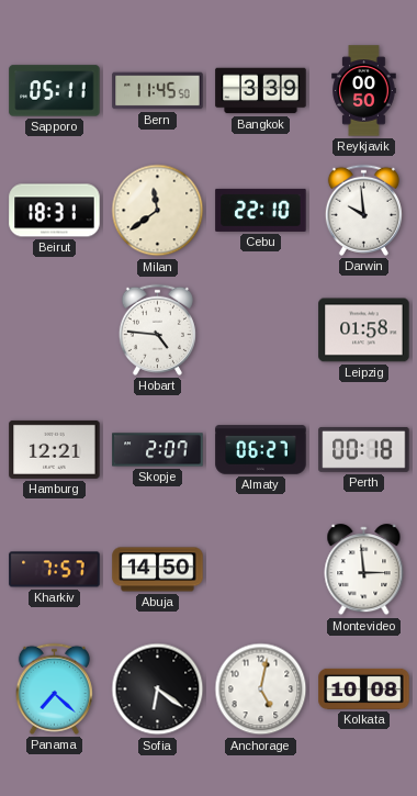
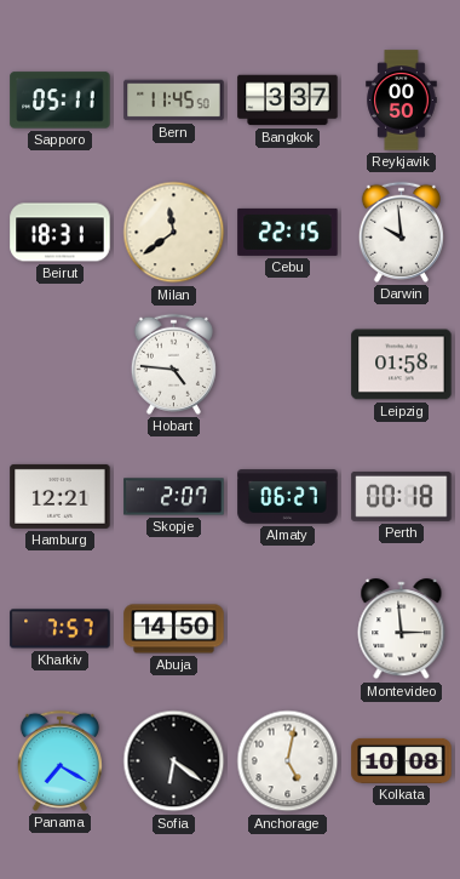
Bangkok: 3:39 -> 3:37 (288, 101)
Cebu: 22:10 -> 22:15 (288, 232)
Panama: 7:22 -> 7:20 (59, 760)
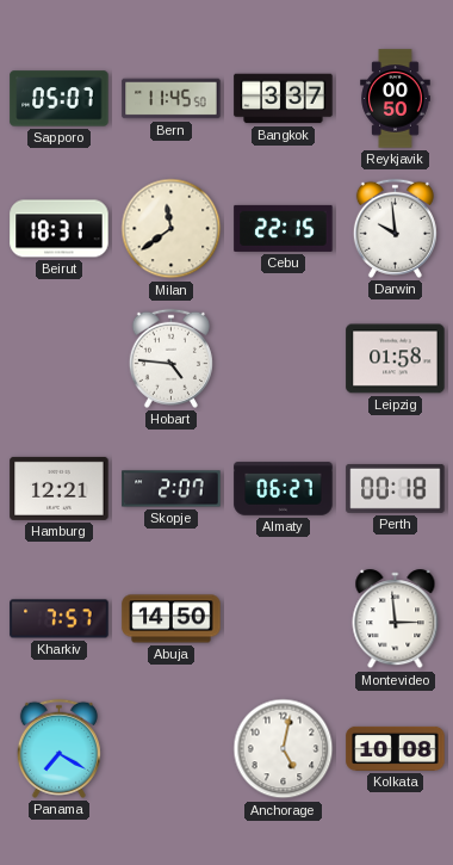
Sapporo: 05:11 -> 05:07 (60, 99)
Sofia: 6:21 -> none (174, 761)
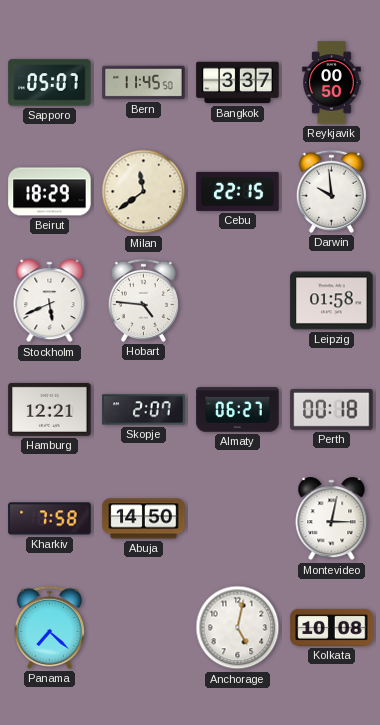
Beirut: 18:31 -> 18:29 (50, 192)
Stockholm: none -> 5:41 (50, 301)
Kharkiv: 7:57 -> 7:58 (50, 519)
Montevideo: 2:59 -> 3:02 (332, 519)
Panama: 7:20 -> 7:22 (49, 627)
